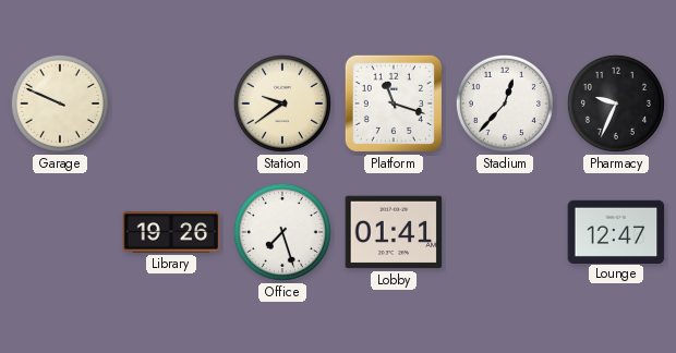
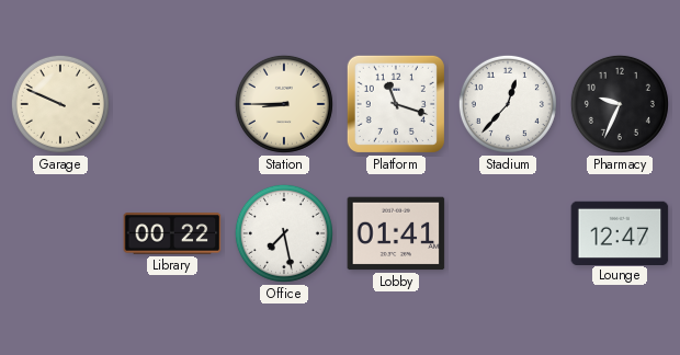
Station: 9:39 -> 8:45 (284, 104)
Library: 19:26 -> 00:22 (172, 233)
Office: 7:27 -> 7:28 (284, 233)
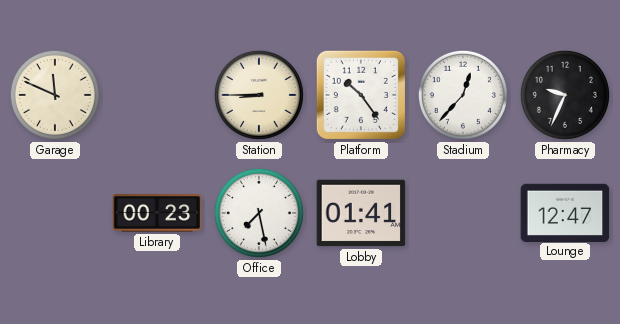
Garage: 9:49 -> 11:49 (55, 95)
Platform: 11:18 -> 10:24 (361, 95)
Library: 00:22 -> 00:23 (157, 213)
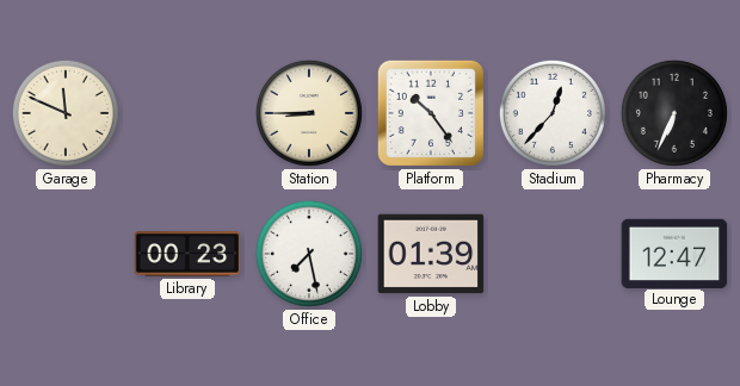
Pharmacy: 9:34 -> 6:34 (674, 113)
Lobby: 01:41 -> 01:39 (431, 254)
